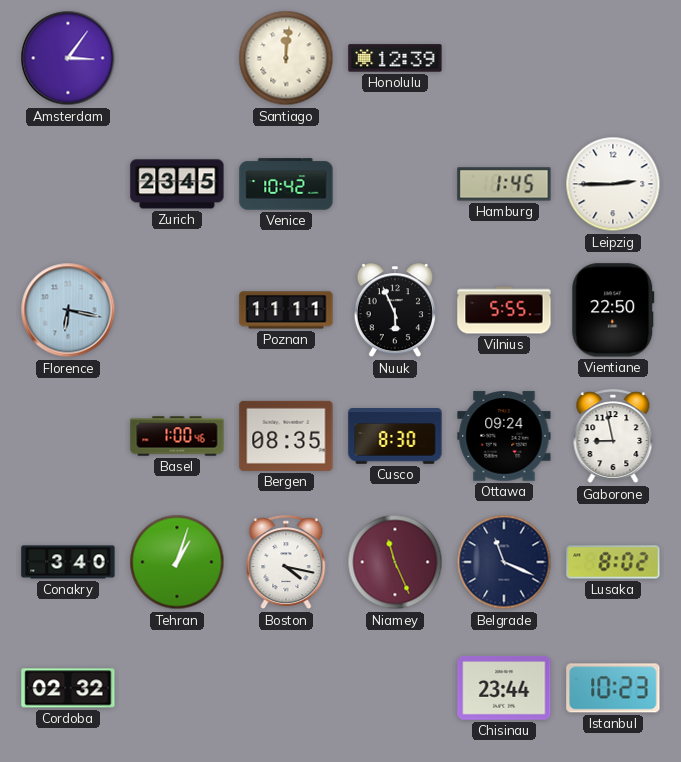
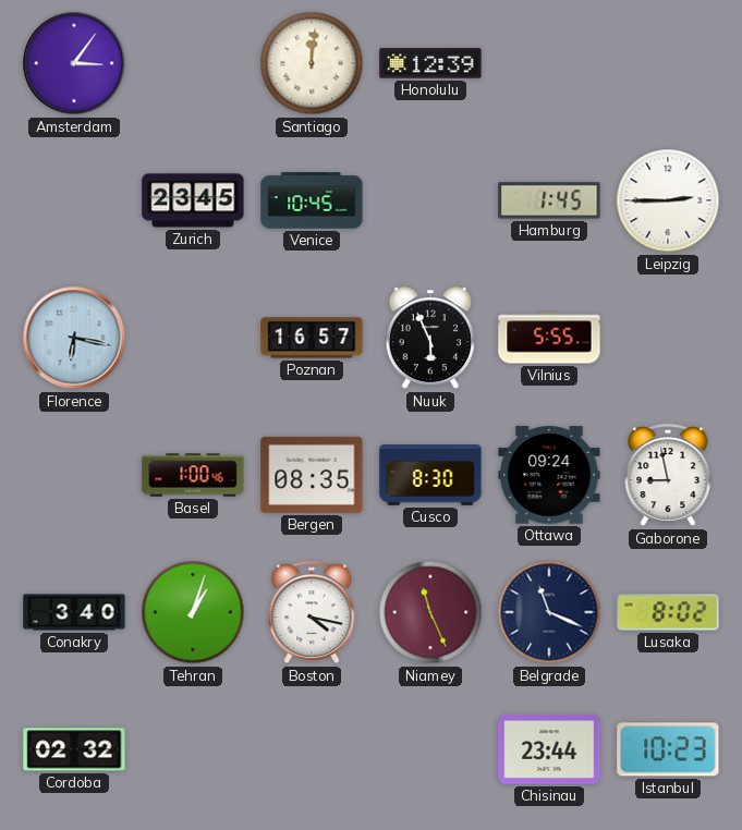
Venice: 10:42 -> 10:45 (312, 200)
Poznan: 11:11 -> 16:57 (312, 338)
Vientiane: 22:50 -> none (613, 310)
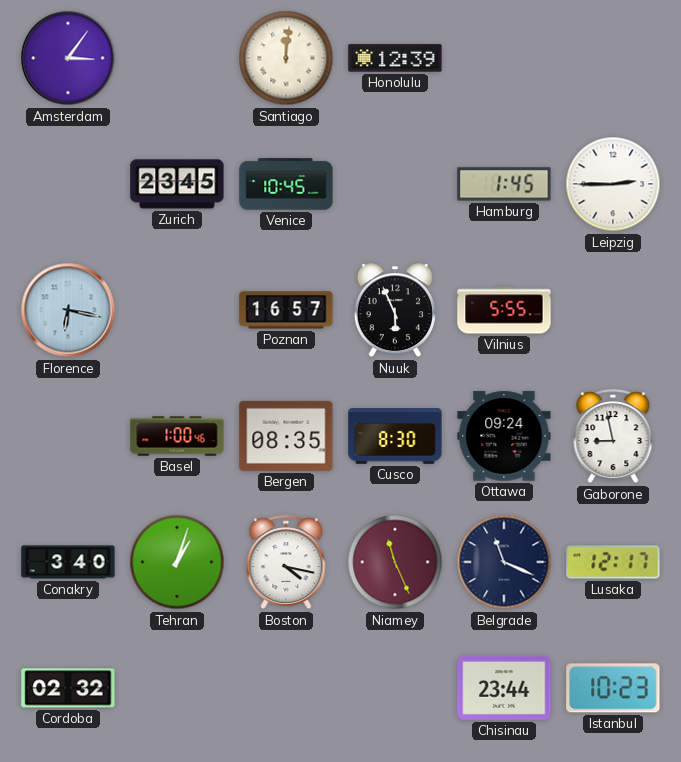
Lusaka: 8:02 -> 12:17 (613, 562)
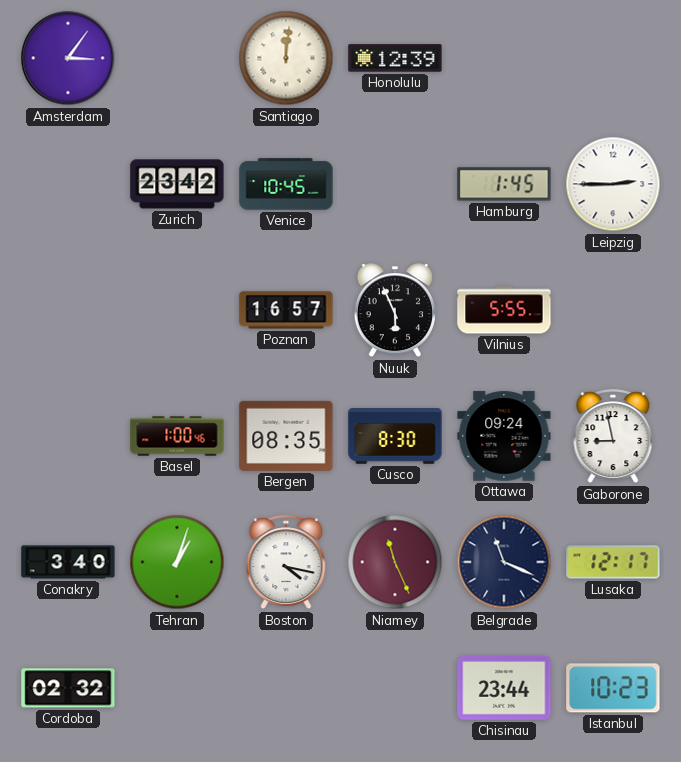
Zurich: 23:45 -> 23:42 (177, 184)
Florence: 6:17 -> none (68, 310)
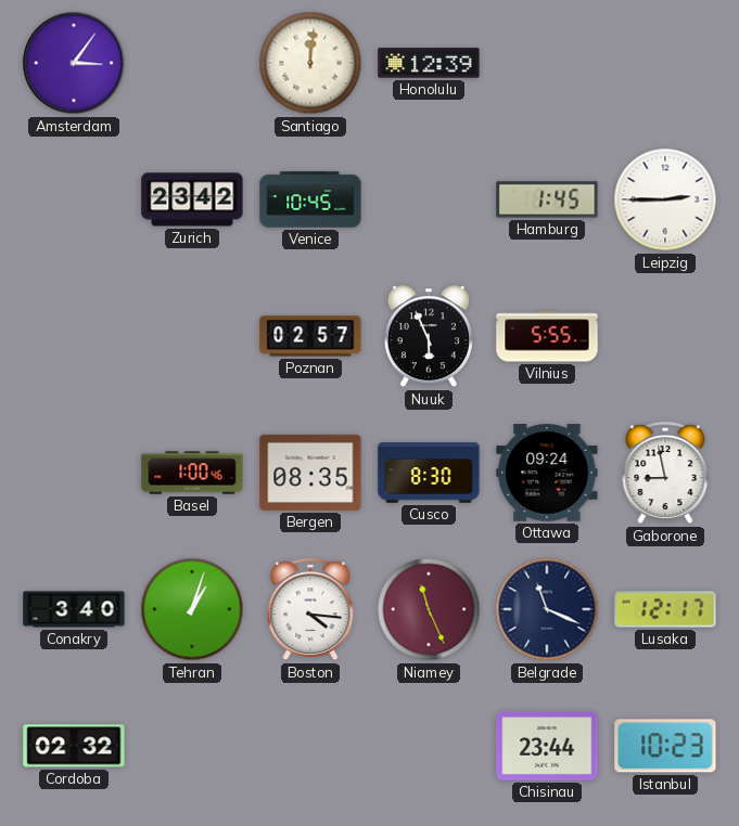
Poznan: 16:57 -> 02:57 (310, 336)
Boston: 4:17 -> 4:16 (310, 610)
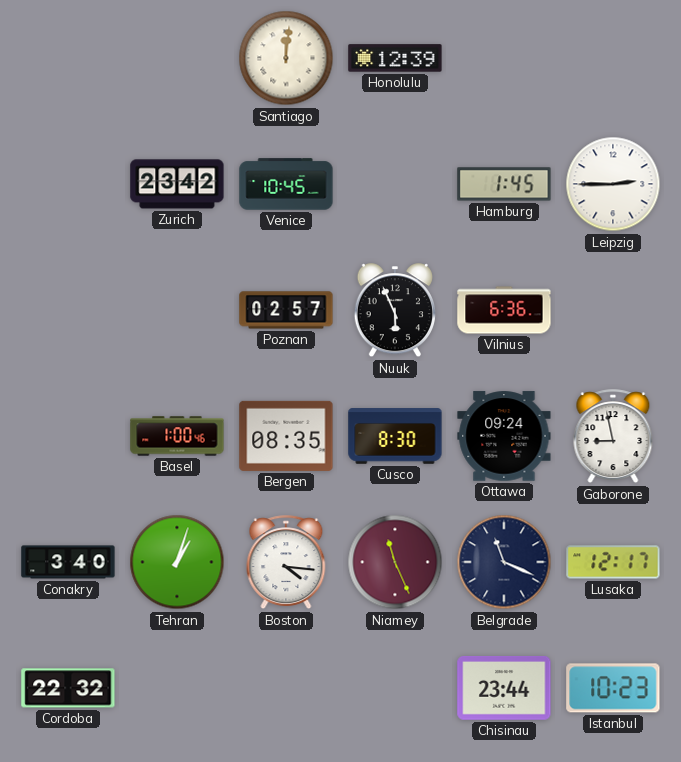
Amsterdam: 3:06 -> none (74, 63)
Vilnius: 5:55 -> 6:36 (504, 310)
Cordoba: 02:32 -> 22:32 (68, 688)
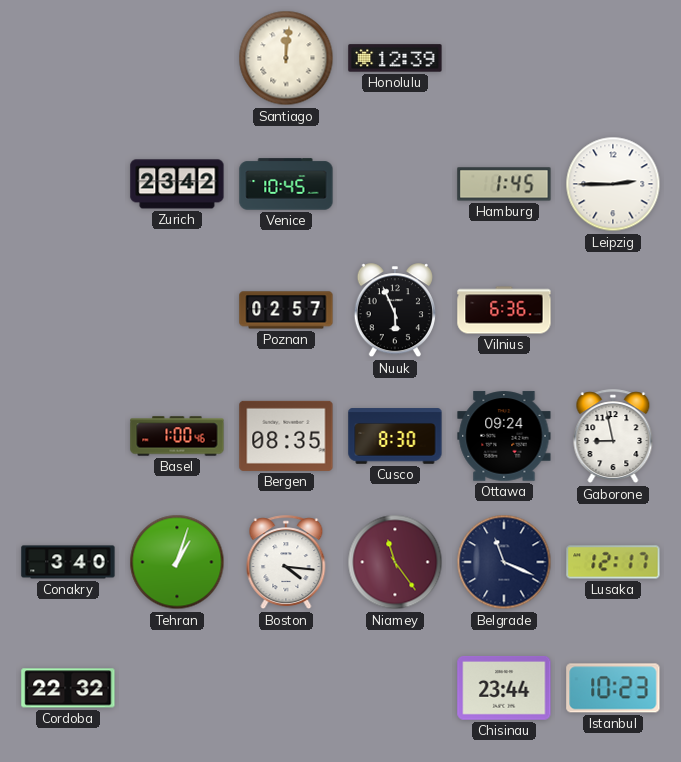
Niamey: 11:26 -> 11:24 (395, 562)
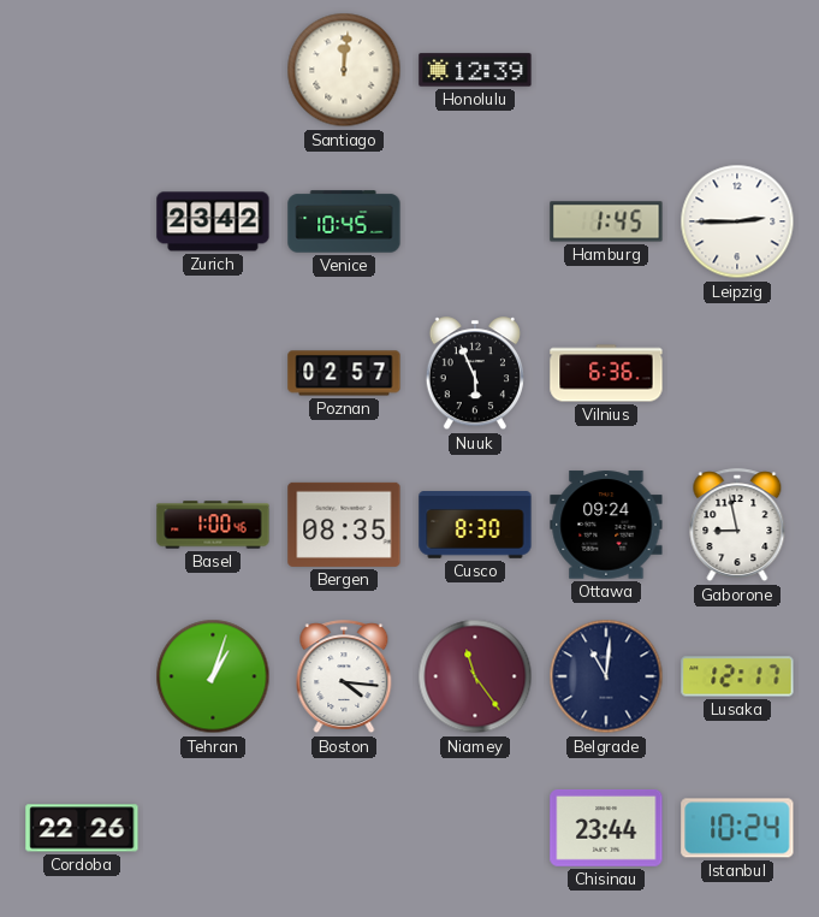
Conakry: 3:40 -> none (68, 562)
Belgrade: 11:19 -> 11:01 (606, 676)
Cordoba: 22:32 -> 22:26 (82, 828)
Istanbul: 10:23 -> 10:24 (737, 828)
